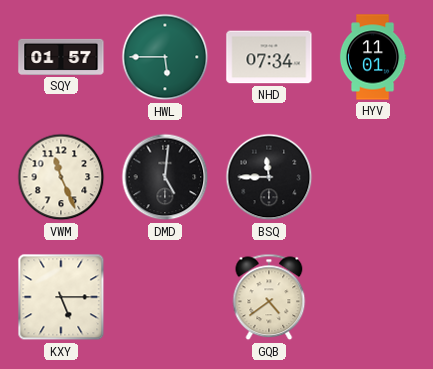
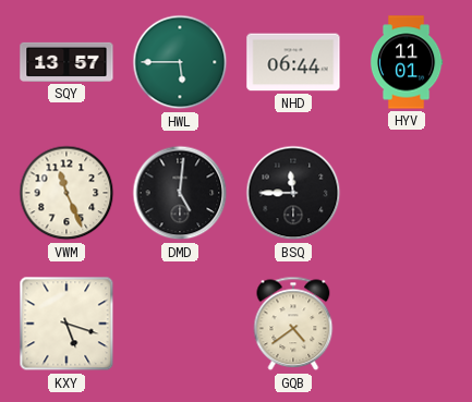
SQY: 01:57 -> 13:57 (66, 62)
NHD: 07:34 -> 06:44 (293, 62)
KXY: 5:15 -> 5:18 (66, 324)
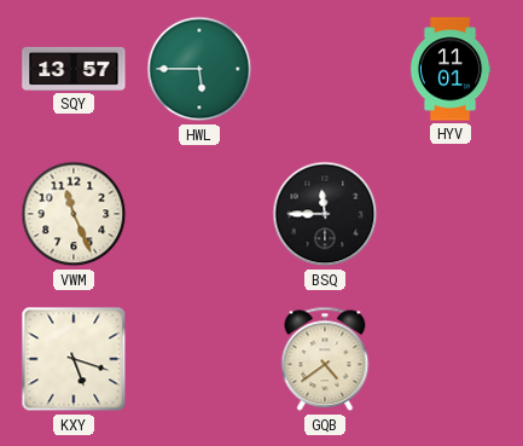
NHD: 06:44 -> none (293, 62)
DMD: 5:01 -> none (180, 193)
